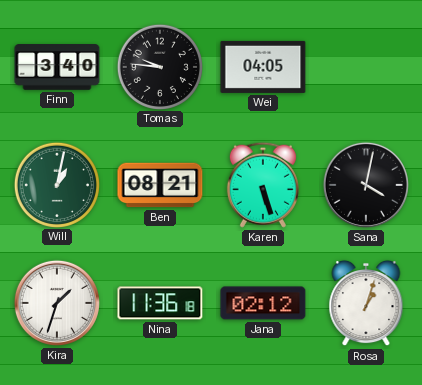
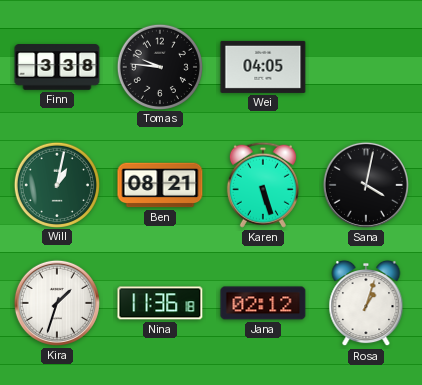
Finn: 3:40 -> 3:38 (57, 67)
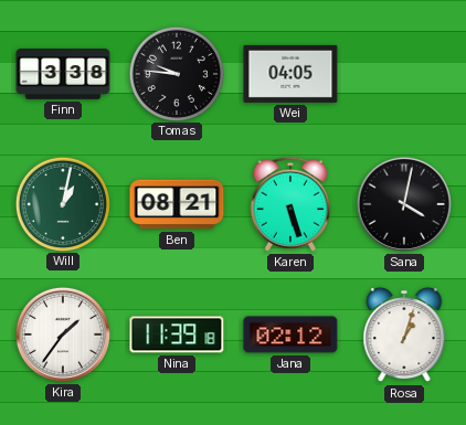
Kira: 1:33 -> 1:36 (63, 334)
Nina: 11:36 -> 11:39 (177, 334)
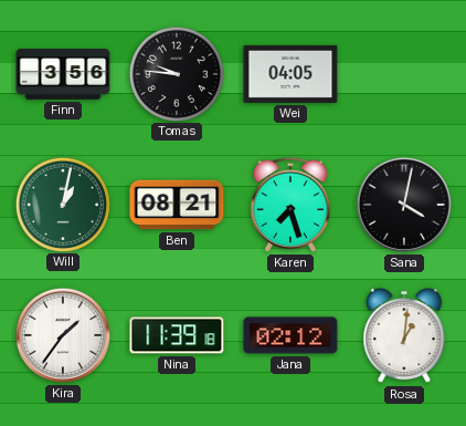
Finn: 3:38 -> 3:56 (63, 74)
Karen: 5:27 -> 7:27 (290, 205)
Rosa: 1:03 -> 1:01 (404, 335)
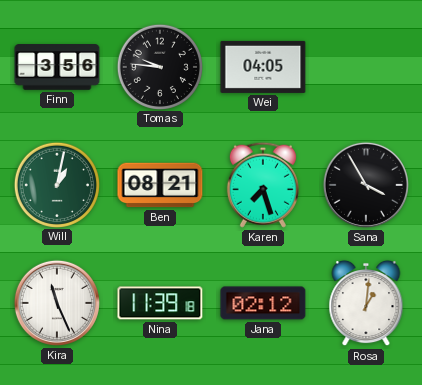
Sana: 4:02 -> 3:55 (366, 185)
Kira: 1:36 -> 11:26 (57, 303)
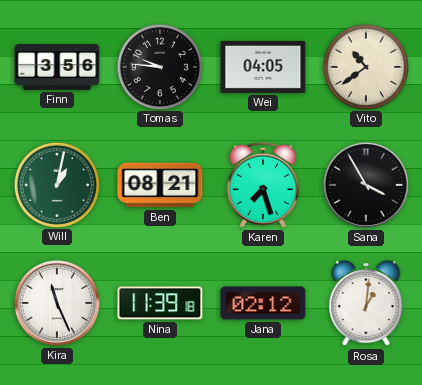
Vito: none -> 10:39 (365, 66)
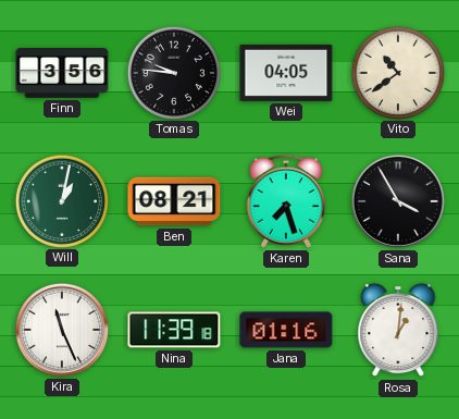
Jana: 02:12 -> 01:16 (286, 330)
